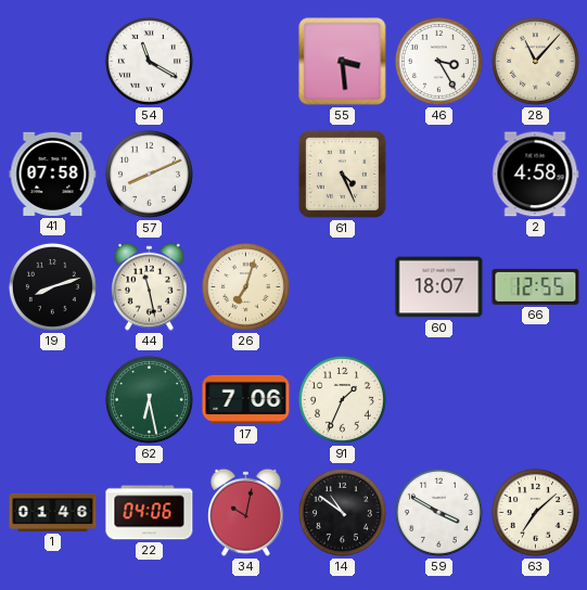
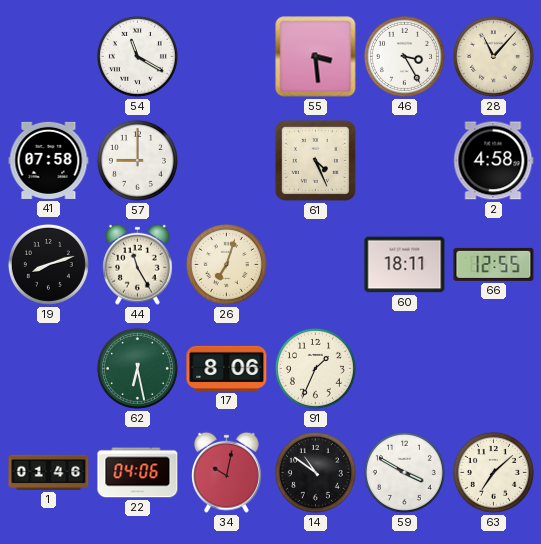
57: 8:11 -> 9:00 (137, 160)
44: 11:28 -> 11:25 (138, 264)
60: 18:07 -> 18:11 (405, 265)
17: 7:06 -> 8:06 (227, 368)
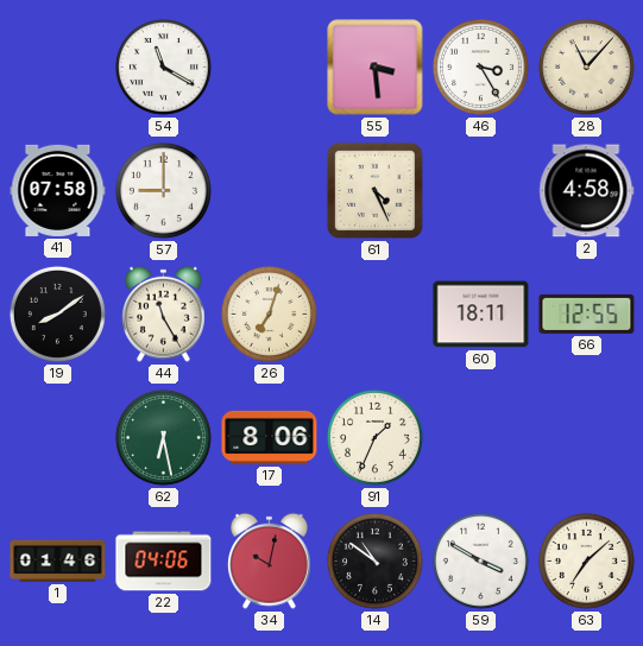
19: 8:12 -> 8:09 (57, 313)
